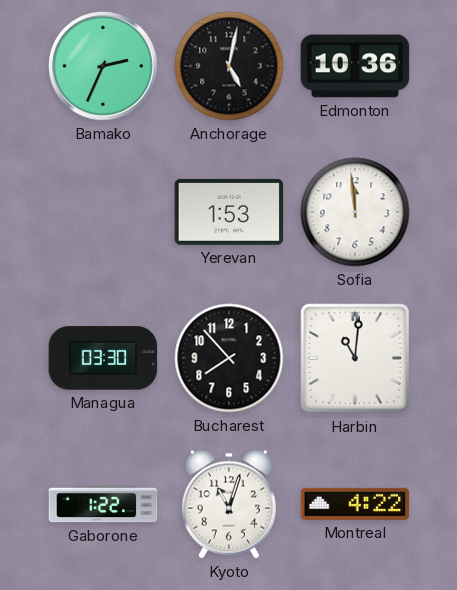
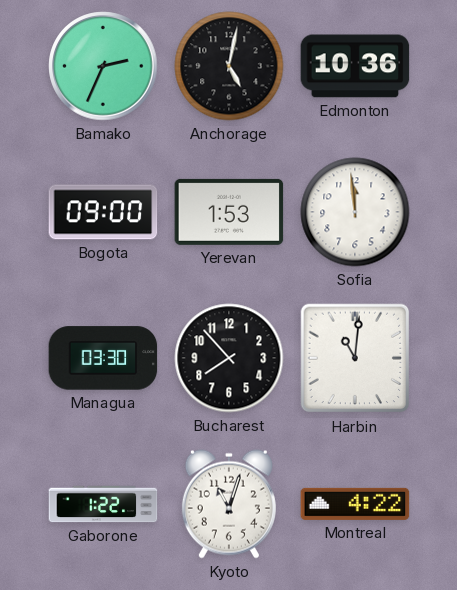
Bogota: none -> 09:00 (103, 212)
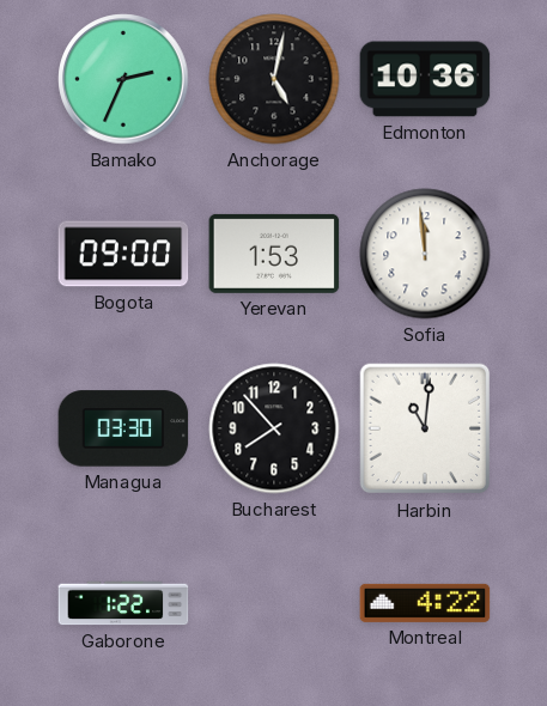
Kyoto: 11:03 -> none (229, 504)
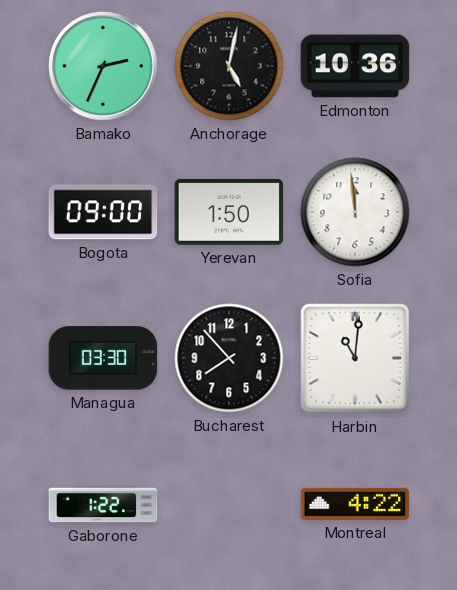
Yerevan: 1:53 -> 1:50 (229, 212)
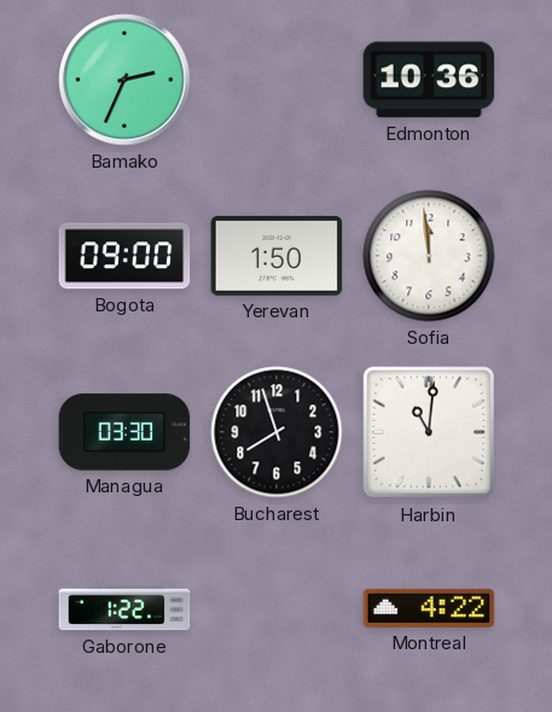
Anchorage: 5:02 -> none (229, 66)
Bucharest: 7:53 -> 7:57 (277, 432)
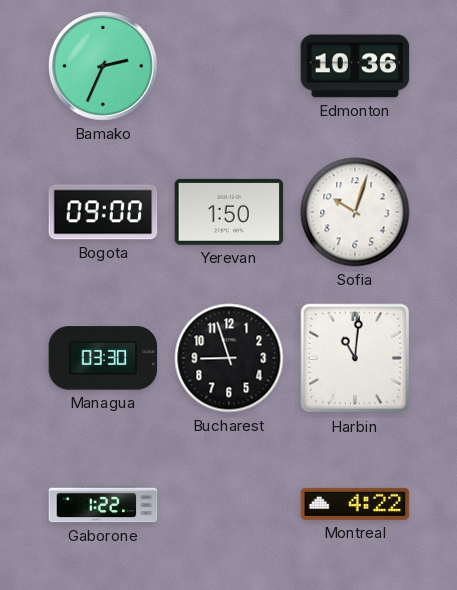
Sofia: 11:59 -> 10:03 (355, 212)
Bucharest: 7:57 -> 8:57 (229, 358)
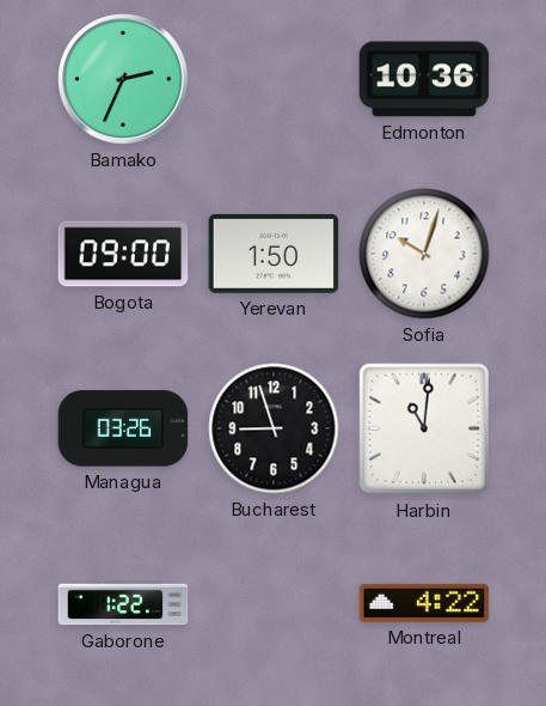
Managua: 03:30 -> 03:26 (123, 428)
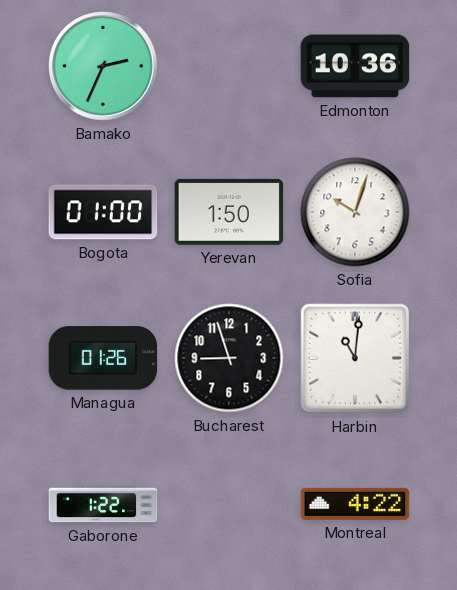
Bogota: 09:00 -> 01:00 (103, 212)
Managua: 03:26 -> 01:26 (103, 358)
